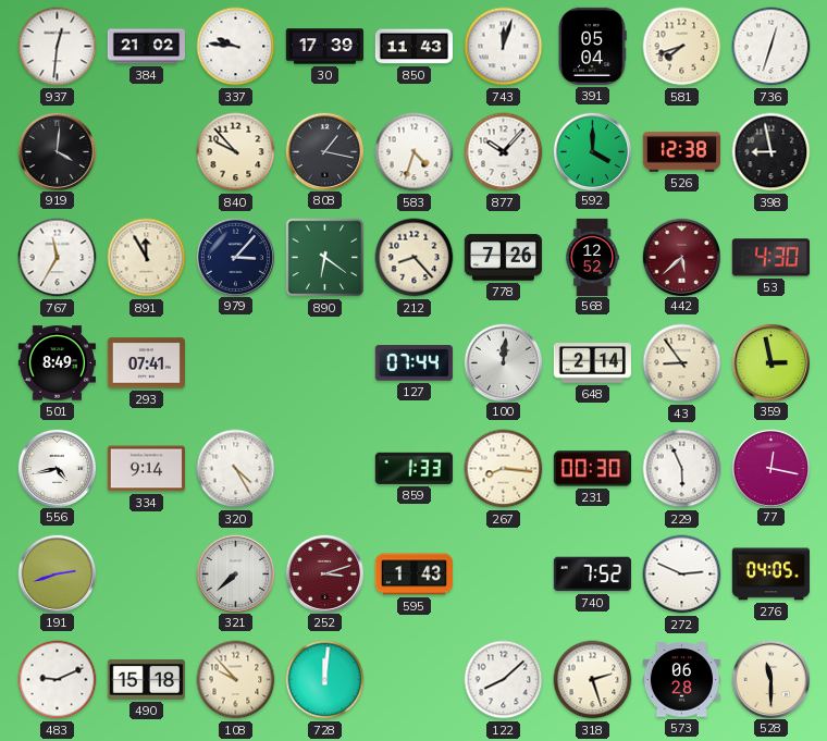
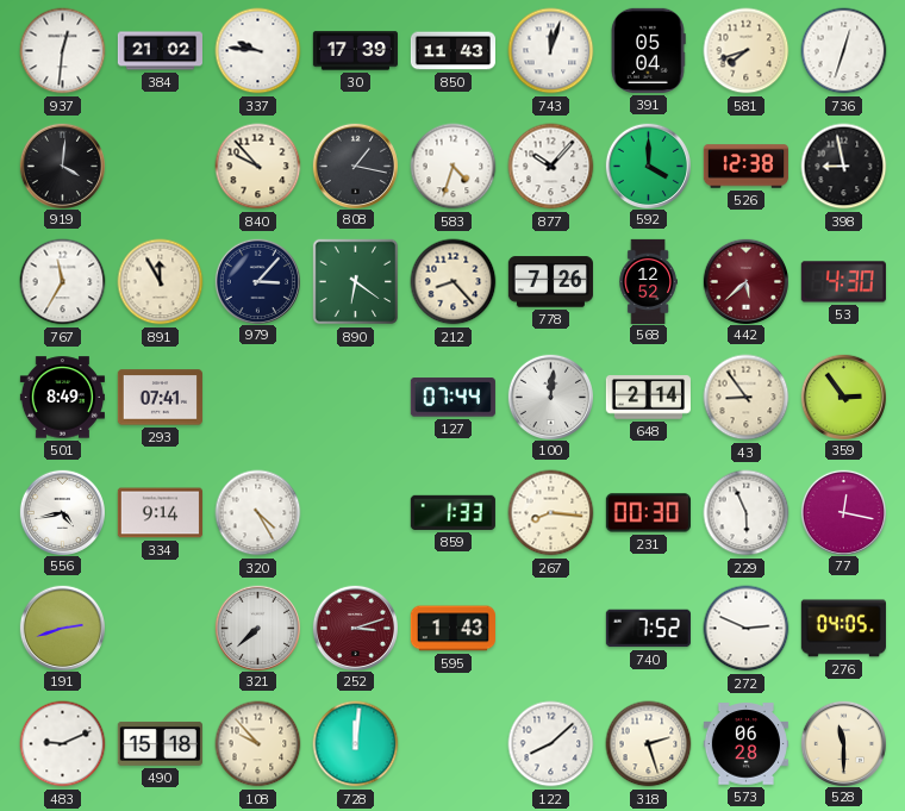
359: 2:58 -> 2:54 (843, 397)
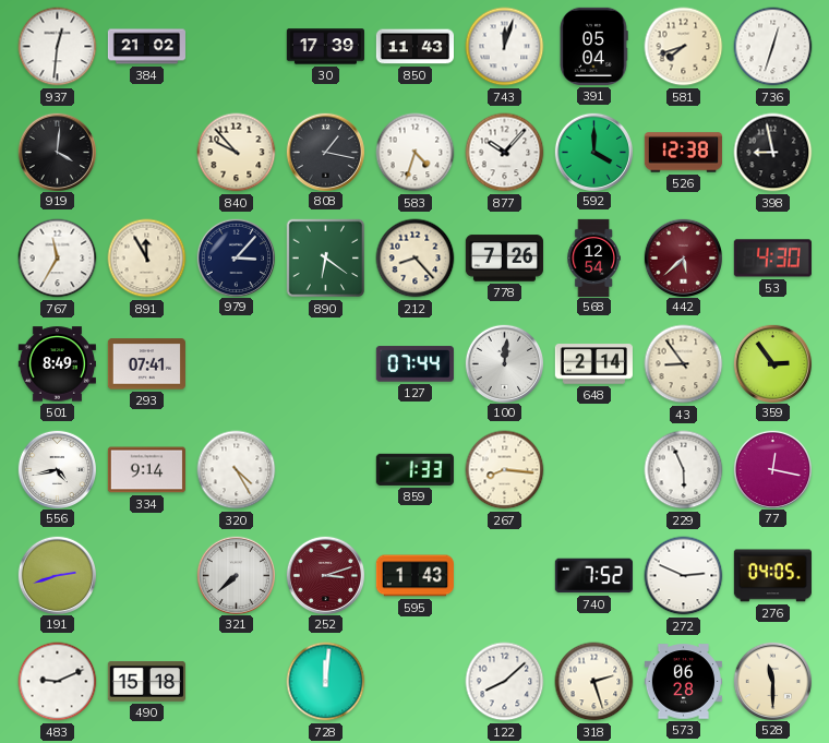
337: 9:46 -> none (258, 51)
568: 12:52 -> 12:54 (593, 257)
231: 00:30 -> none (648, 513)
108: 9:53 -> none (258, 744)
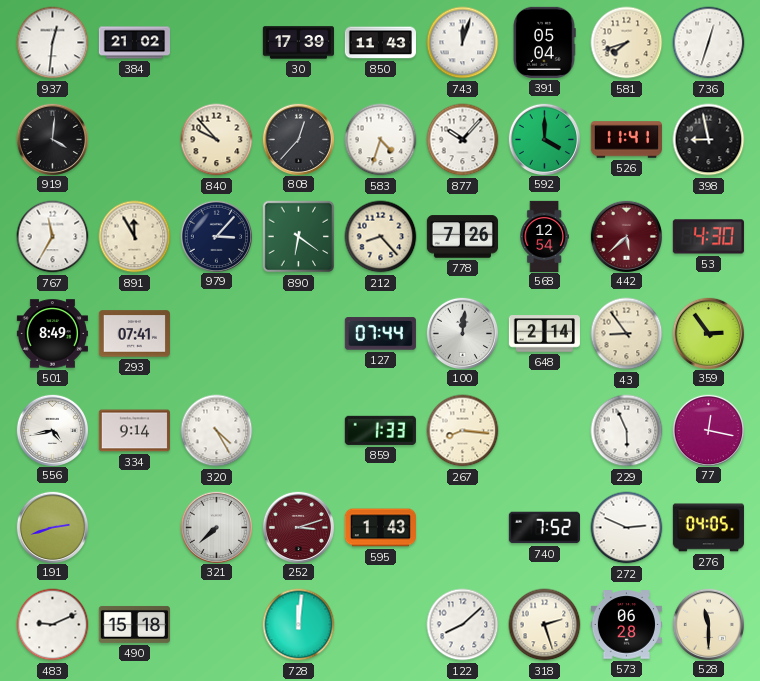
808: 1:17 -> 12:37 (298, 139)
526: 12:38 -> 11:41 (626, 140)
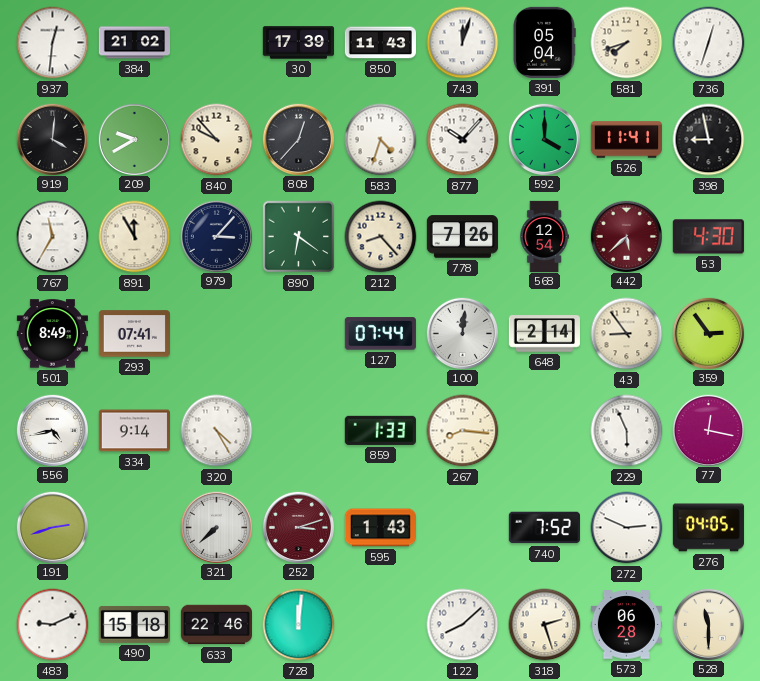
209: none -> 9:40 (134, 139)
633: none -> 22:46 (216, 625)
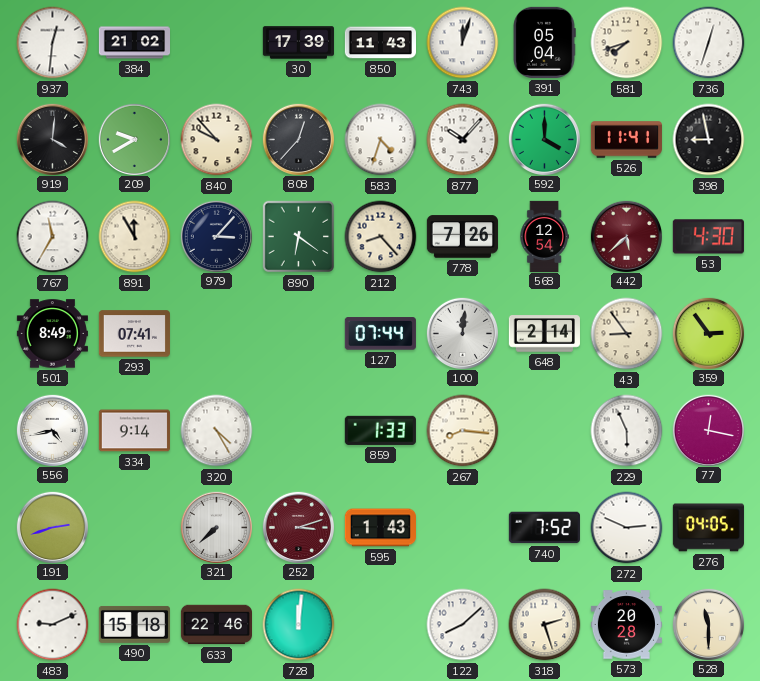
573: 06:28 -> 20:28 (626, 625)
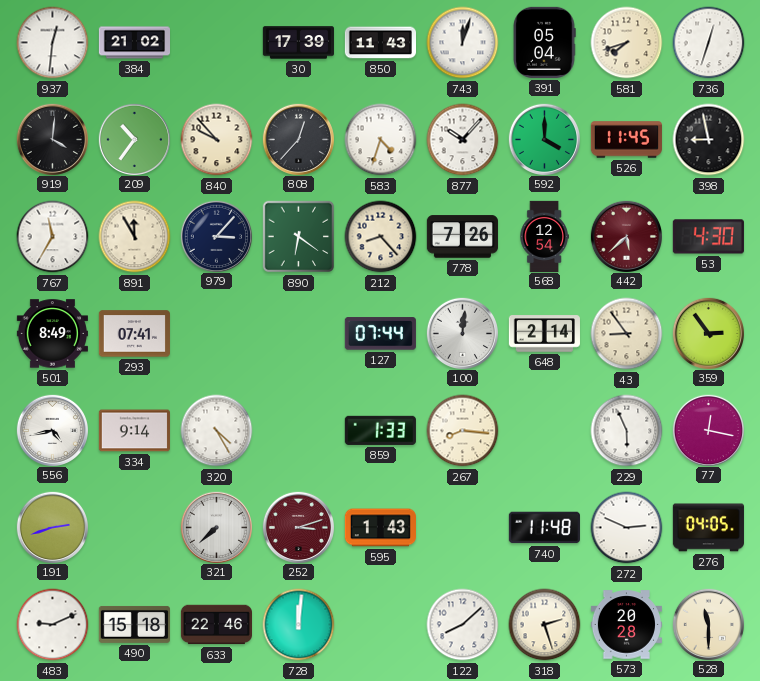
209: 9:40 -> 10:36 (134, 139)
526: 11:41 -> 11:45 (626, 140)
740: 7:52 -> 11:48 (544, 528)
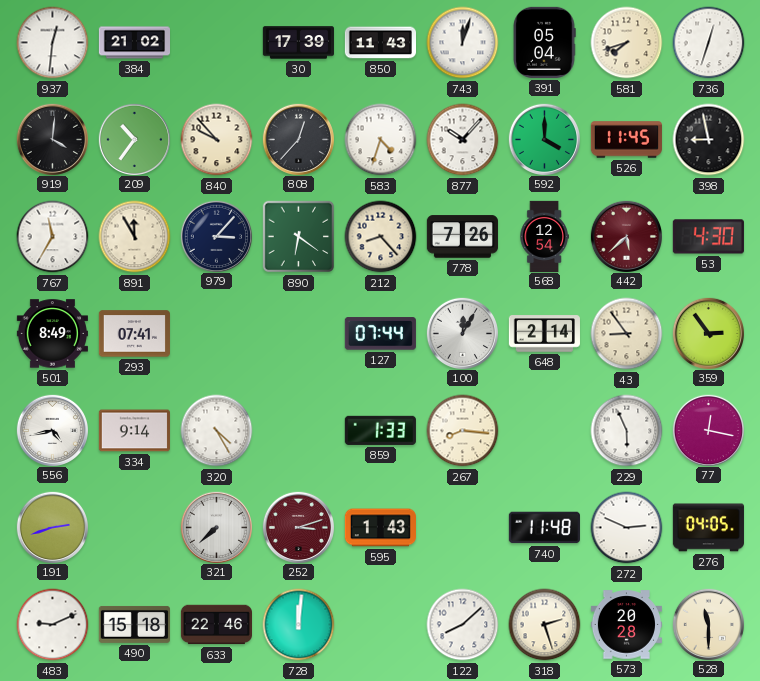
100: 12:01 -> 12:05 (462, 333)
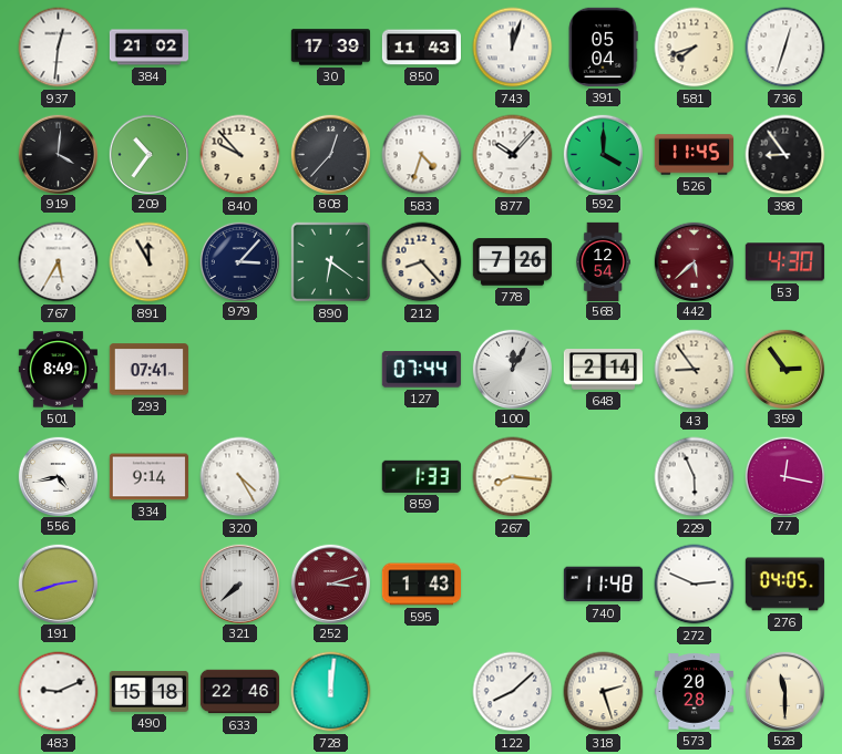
398: 8:58 -> 8:54 (785, 155)
767: 11:35 -> 5:35 (59, 262)
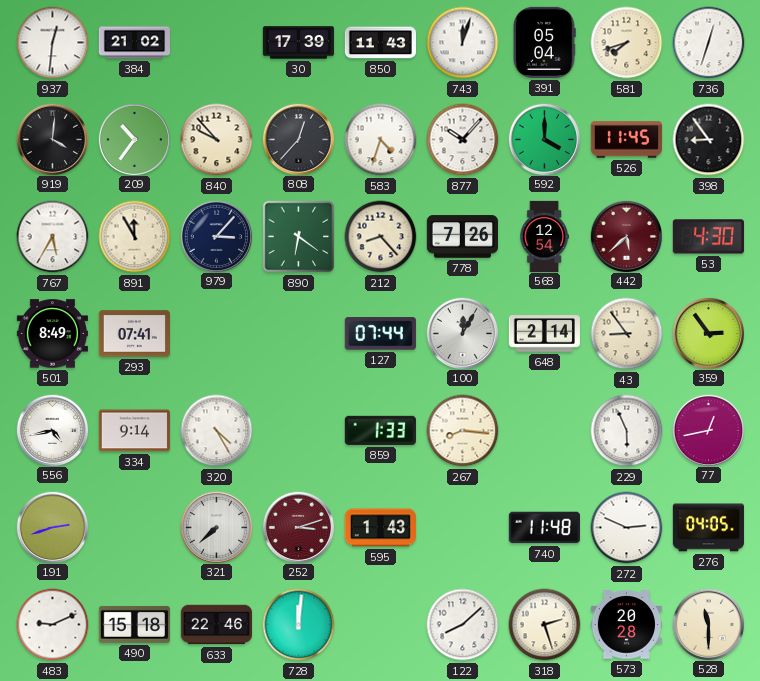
77: 12:17 -> 12:43 (708, 430)
